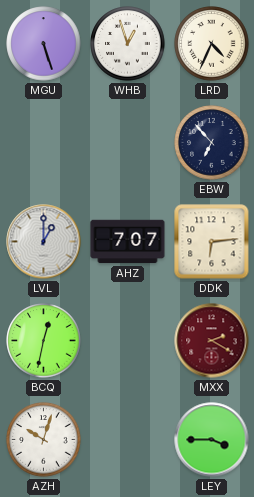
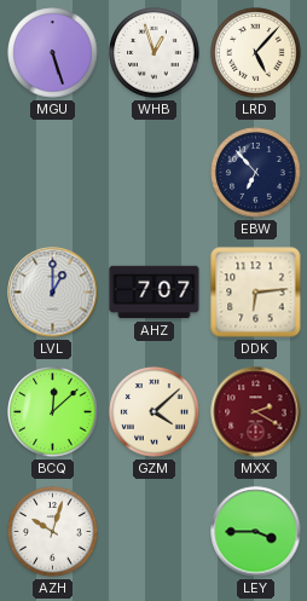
LRD: 4:34 -> 5:07 (256, 53)
BCQ: 12:32 -> 12:08 (53, 412)
GZM: none -> 4:08 (155, 412)
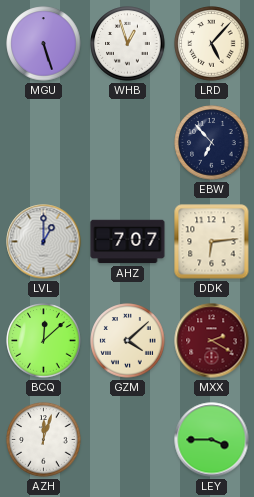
AZH: 10:03 -> 12:03 (44, 440)
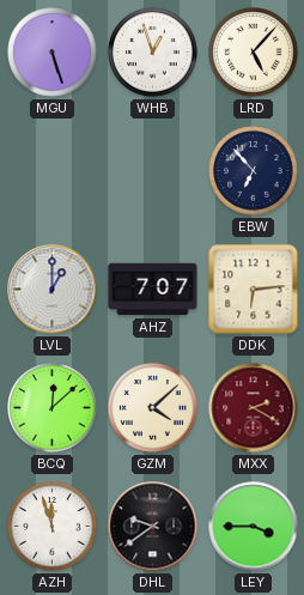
AZH: 12:03 -> 11:57 (53, 527)
DHL: none -> 9:39 (153, 527)
